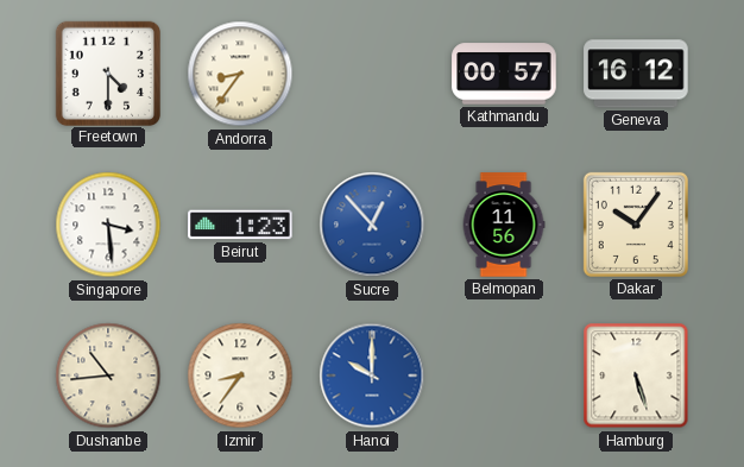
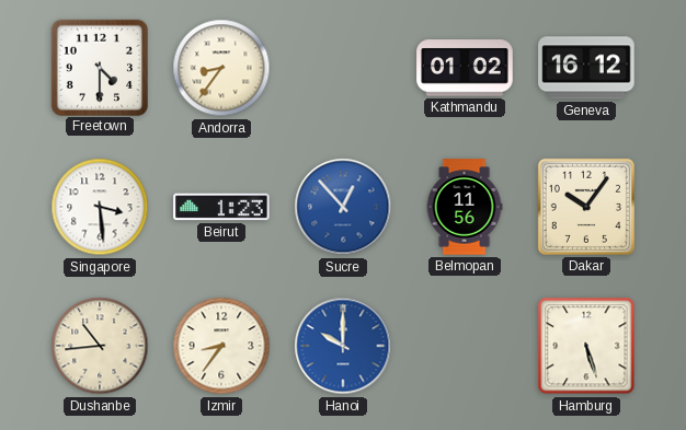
Kathmandu: 00:57 -> 01:02 (465, 68)
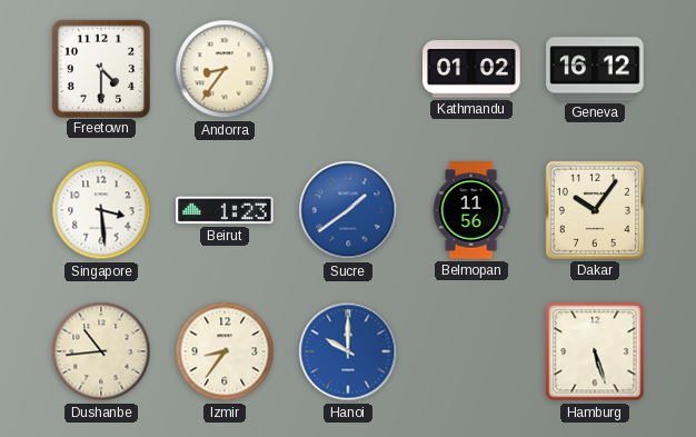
Sucre: 12:53 -> 1:39 (348, 210)
